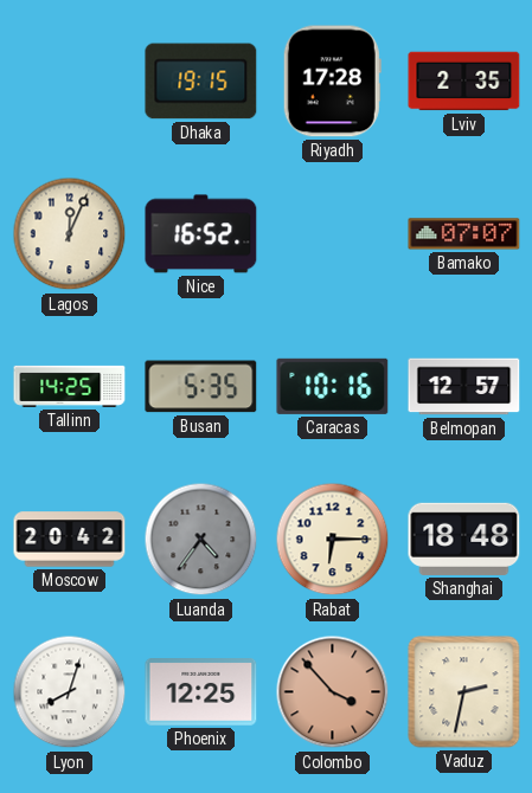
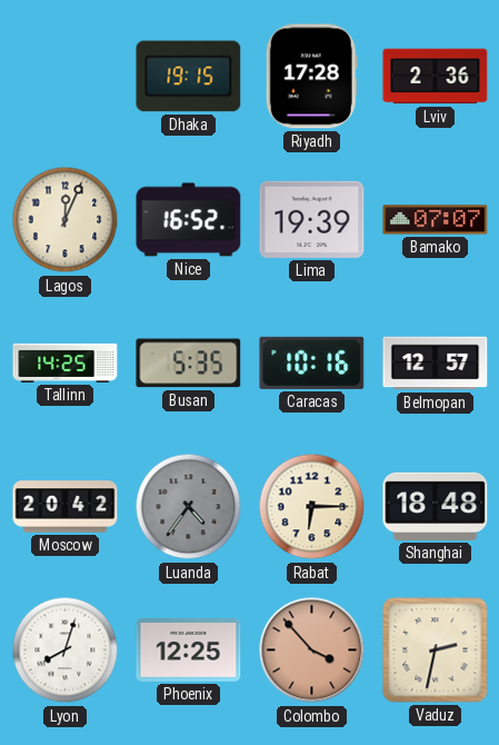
Lviv: 2:35 -> 2:36 (436, 77)
Lima: none -> 19:39 (312, 219)
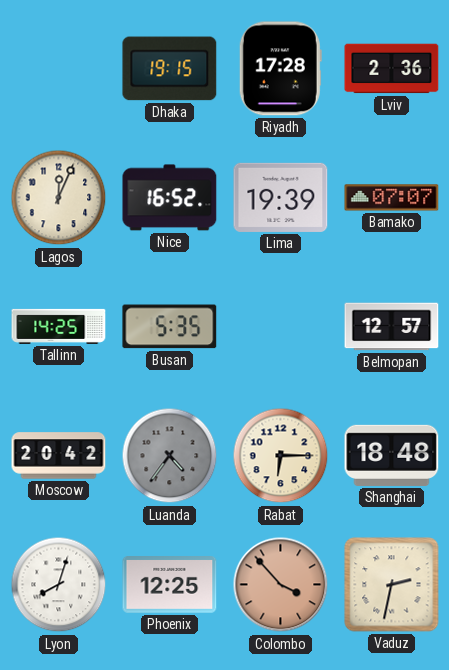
Caracas: 10:16 -> none (312, 362)
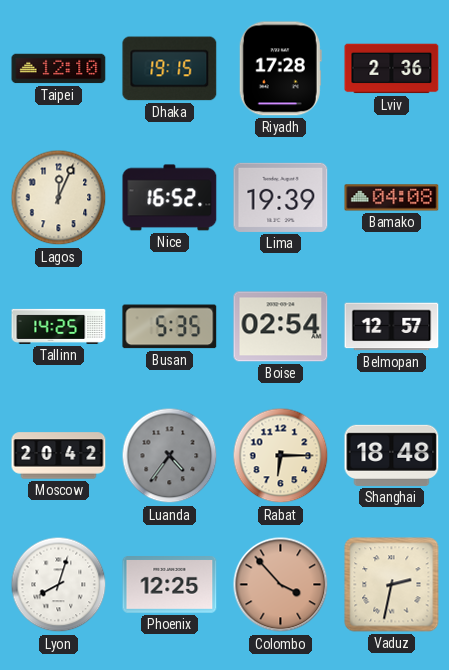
Taipei: none -> 12:10 (59, 69)
Bamako: 07:07 -> 04:08 (392, 198)
Boise: none -> 02:54 (281, 327)
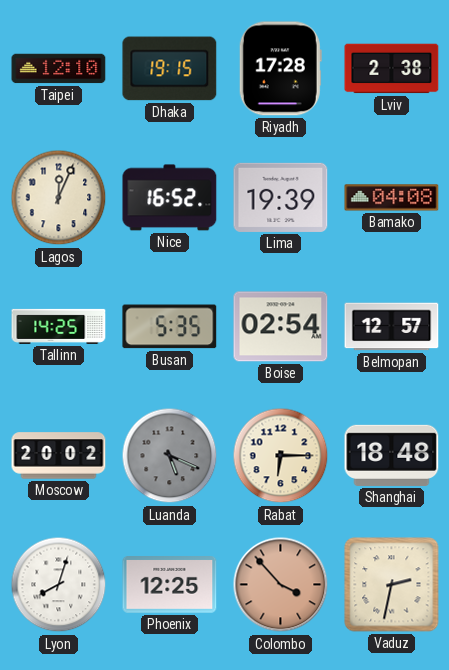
Lviv: 2:36 -> 2:38 (392, 69)
Moscow: 20:42 -> 20:02 (59, 456)
Luanda: 4:36 -> 5:19 (170, 456)
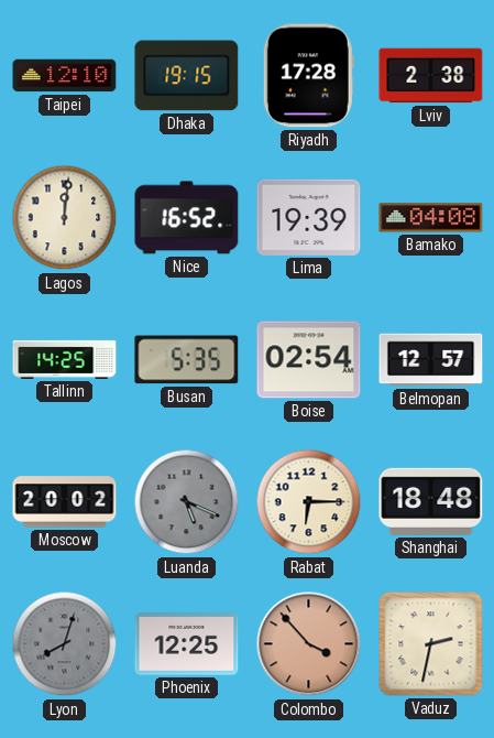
Lagos: 12:04 -> 12:01 (65, 218)
Lyon dial: white -> grey (65, 644)
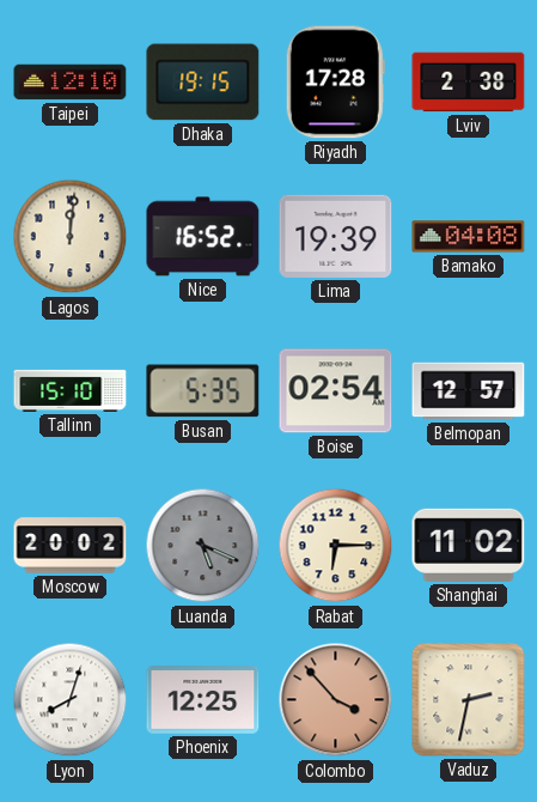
Tallinn: 14:25 -> 15:10 (71, 390)
Shanghai: 18:48 -> 11:02 (469, 545)
Lyon dial: grey -> white (71, 700)
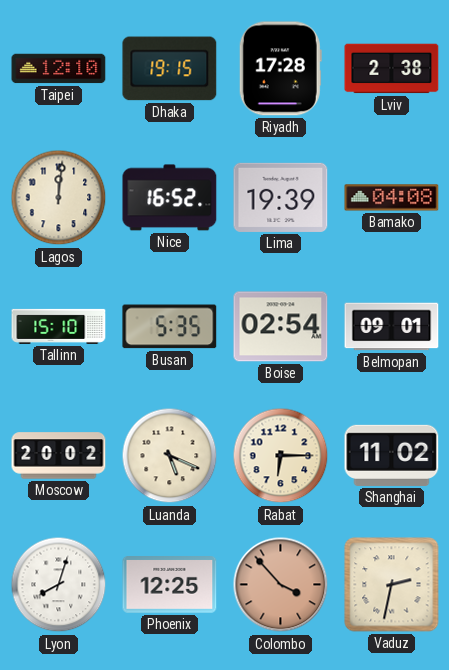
Belmopan: 12:57 -> 09:01 (392, 327)
Luanda dial: grey -> cream (170, 456)
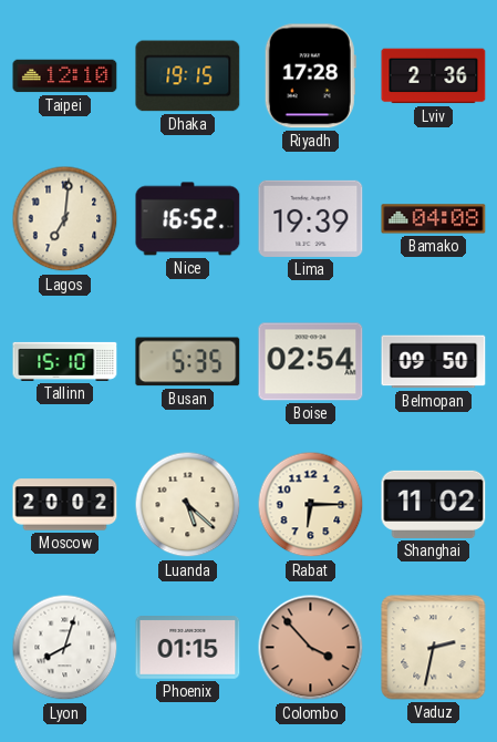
Lviv: 2:38 -> 2:36 (434, 76)
Lagos: 12:01 -> 7:01 (65, 219)
Belmopan: 09:01 -> 09:50 (434, 362)
Luanda: 5:19 -> 5:22 (188, 505)
Phoenix: 12:25 -> 01:15 (188, 648)
